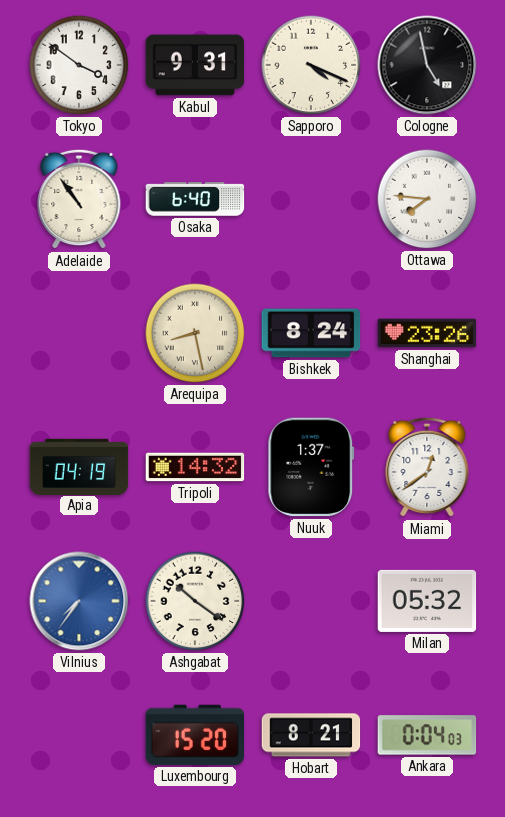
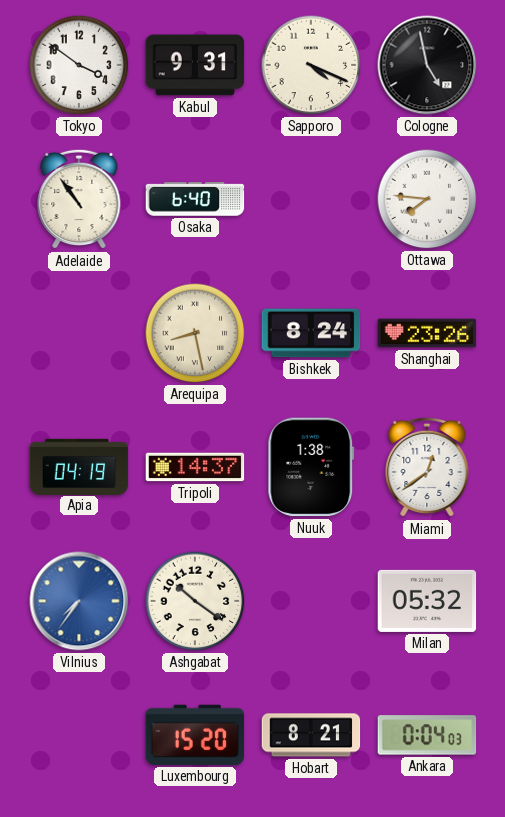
Tripoli: 14:32 -> 14:37 (195, 467)
Nuuk: 1:37 -> 1:38 (311, 467)
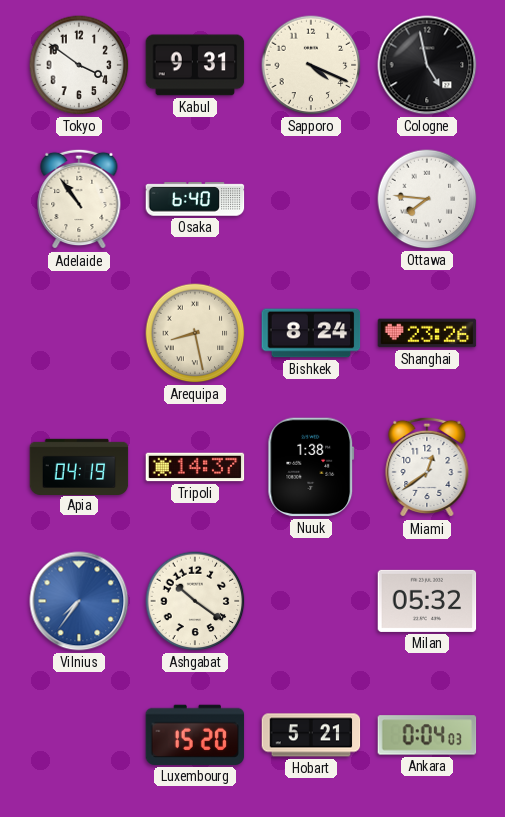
Hobart: 8:21 -> 5:21 (311, 735)
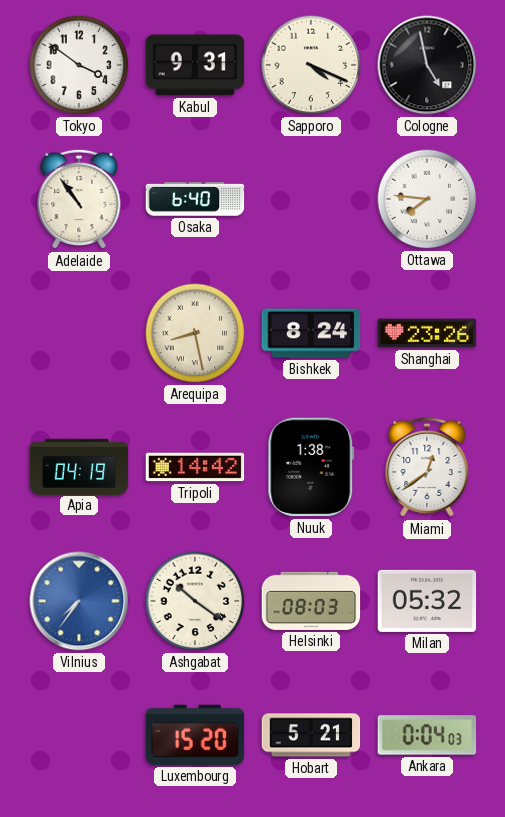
Tripoli: 14:37 -> 14:42 (195, 467)
Helsinki: none -> 08:03 (311, 601)
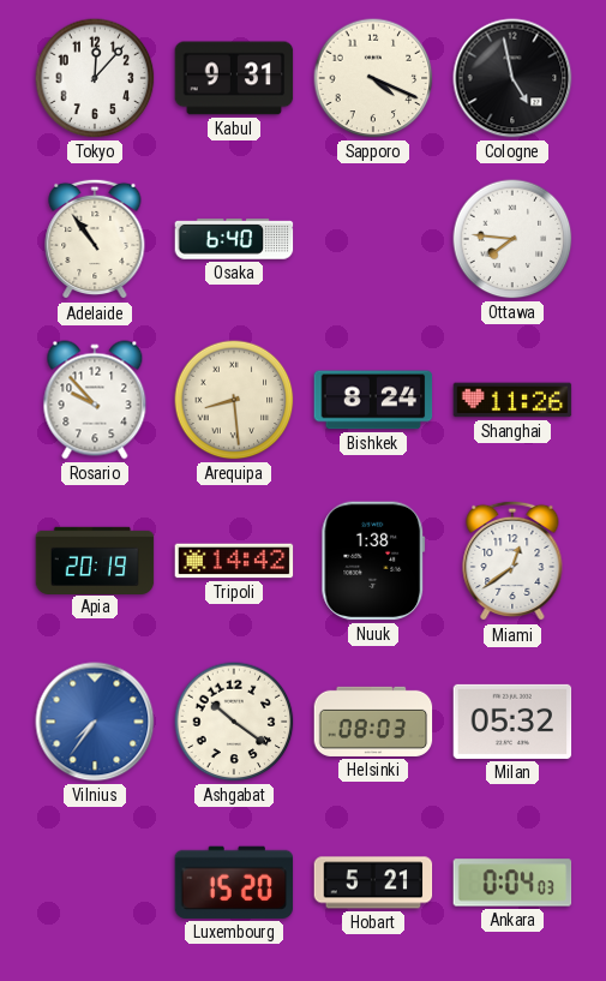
Tokyo: 3:51 -> 12:07 (95, 78)
Rosario: none -> 9:53 (95, 400)
Arequipa: 8:28 -> 8:29 (234, 400)
Shanghai: 23:26 -> 11:26 (512, 400)
Apia: 04:19 -> 20:19 (95, 560)
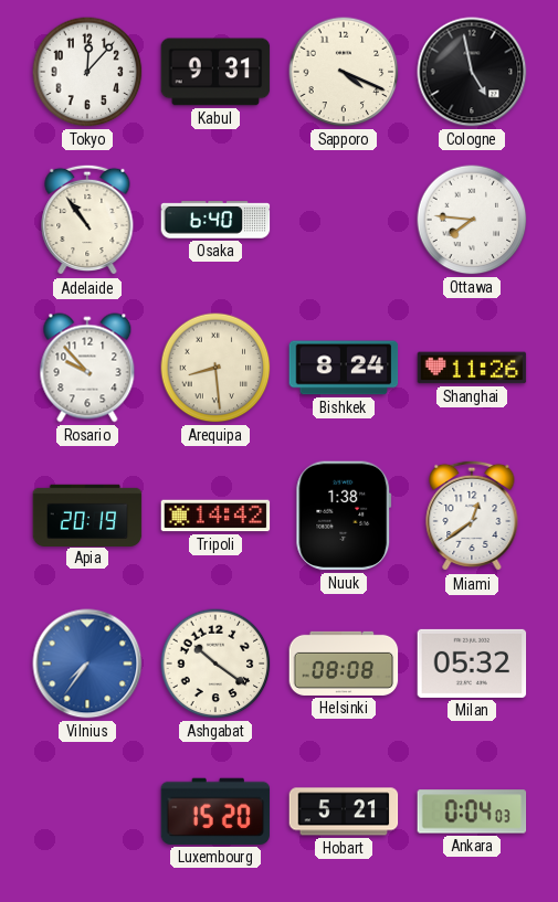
Helsinki: 08:03 -> 08:08 (344, 664)
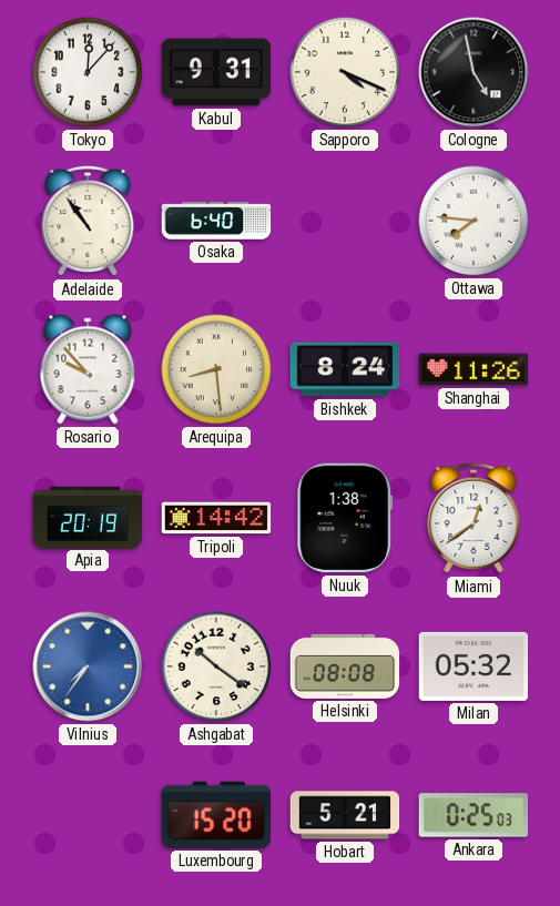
Ankara: 0:04 -> 0:25 (474, 815)
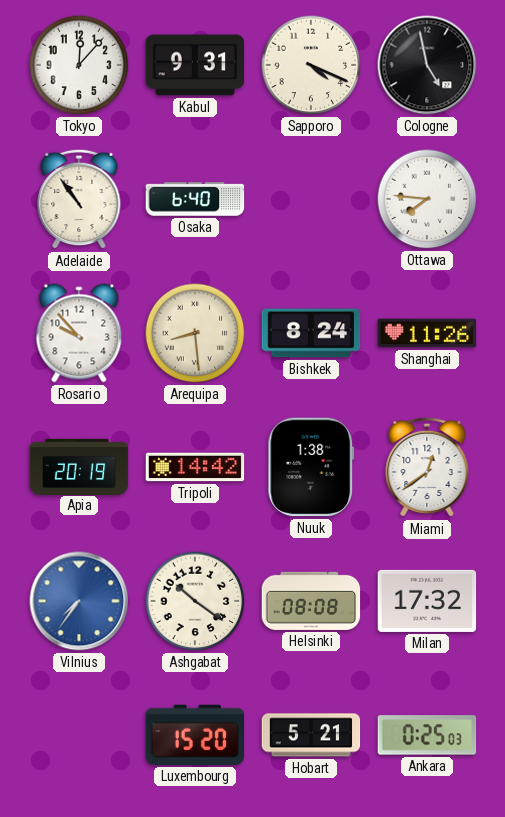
Milan: 05:32 -> 17:32 (427, 601)
